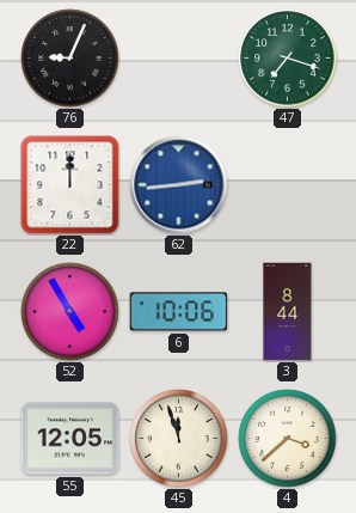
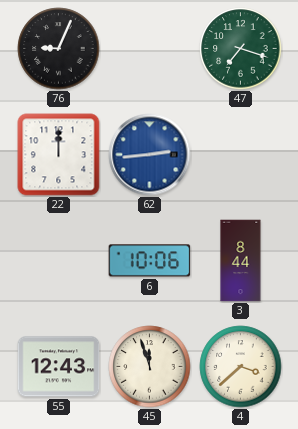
52: 4:55 -> none (70, 312)
55: 12:05 -> 12:43 (59, 367)
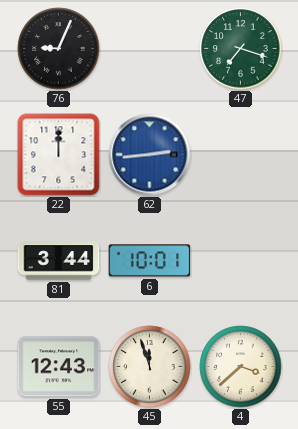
81: none -> 3:44 (59, 261)
6: 10:06 -> 10:01 (150, 261)
3: 8:44 -> none (241, 261)
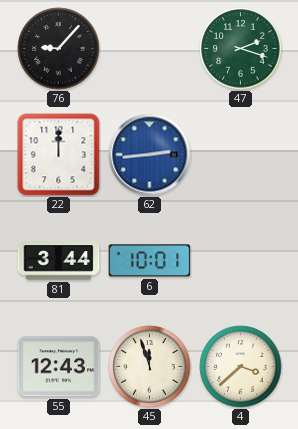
76: 9:04 -> 9:07 (59, 49)
47: 7:18 -> 2:18 (241, 49)
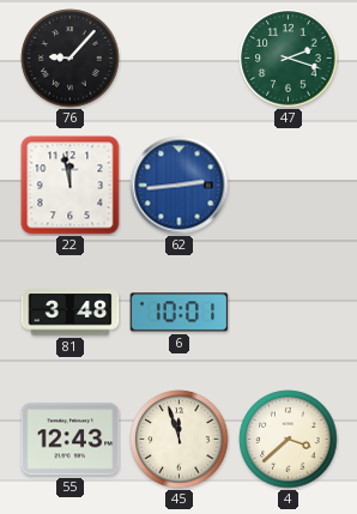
22: 12:00 -> 11:58 (71, 186)
81: 3:44 -> 3:48 (71, 313)
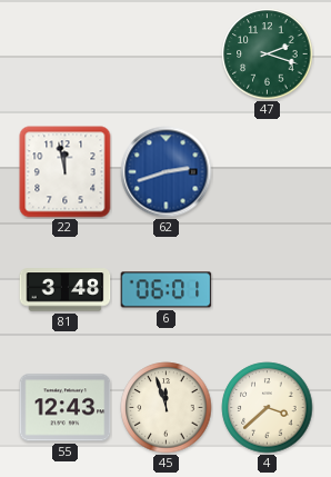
76: 9:07 -> none (71, 59)
62: 2:44 -> 2:42 (167, 172)
6: 10:01 -> 06:01 (167, 290)
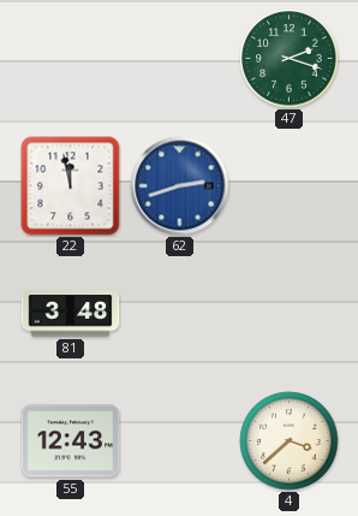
6: 06:01 -> none (167, 290)
45: 11:57 -> none (167, 408)
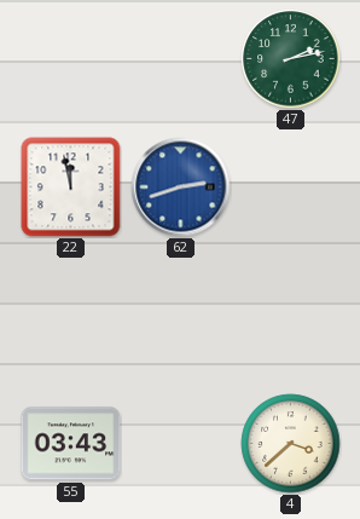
47: 2:18 -> 2:13 (291, 59)
81: 3:48 -> none (71, 314)
55: 12:43 -> 03:43 (71, 444)
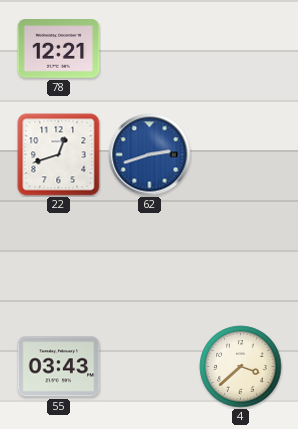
78: none -> 12:21 (59, 49)
47: 2:13 -> none (291, 59)
22: 11:58 -> 12:42 (59, 155)
